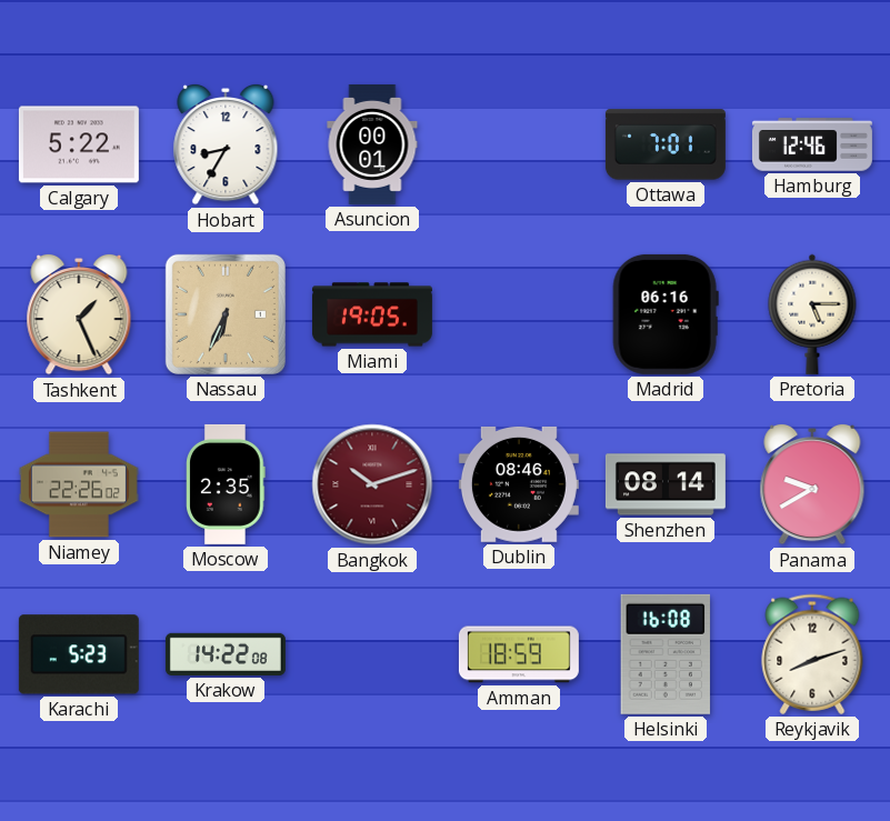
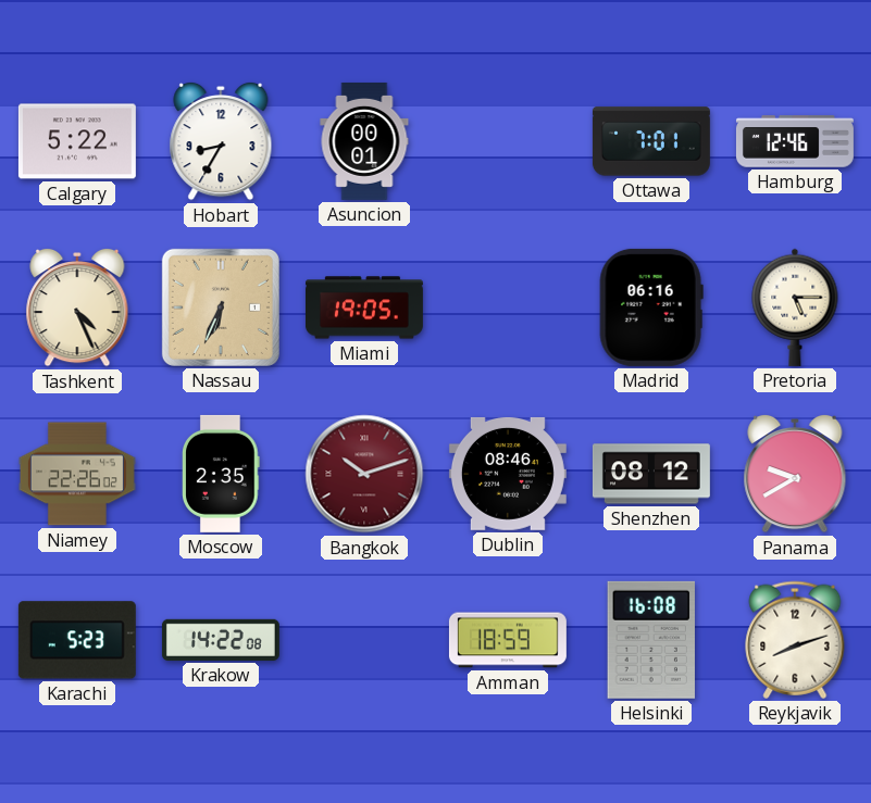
Tashkent: 1:26 -> 4:26 (77, 308)
Shenzhen: 08:14 -> 08:12 (651, 474)
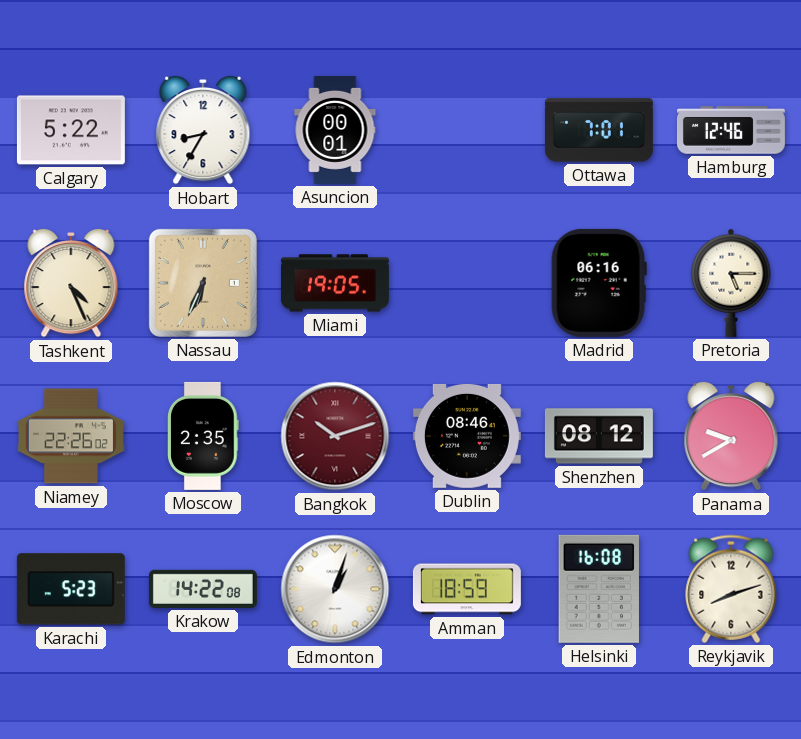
Edmonton: none -> 1:03 (335, 589)
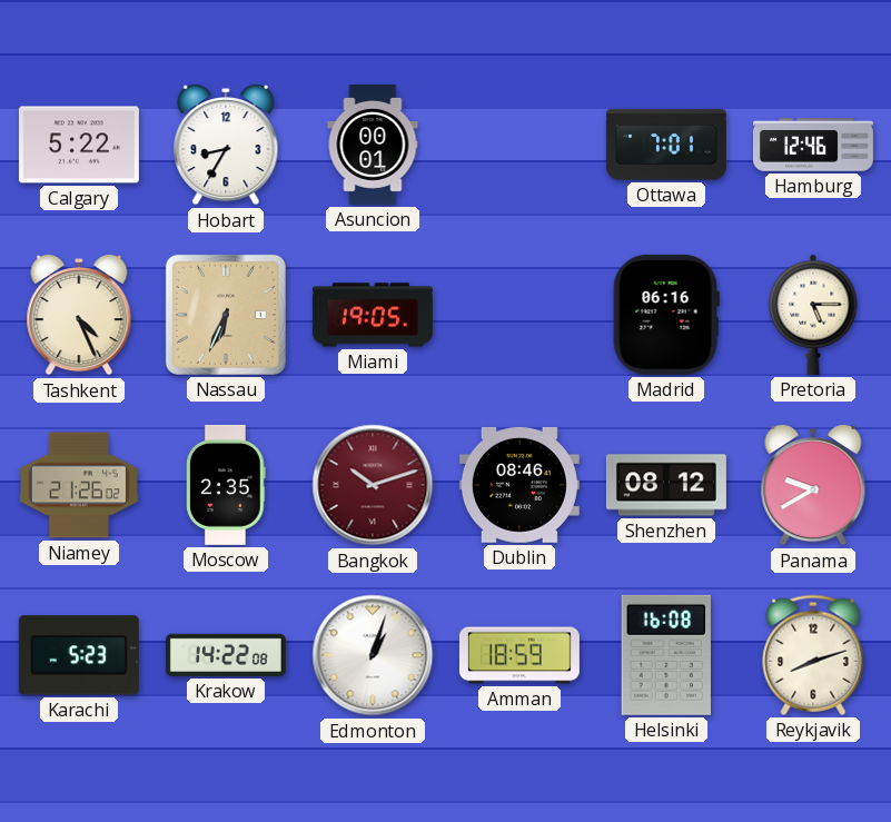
Niamey: 22:26 -> 21:26 (79, 485)
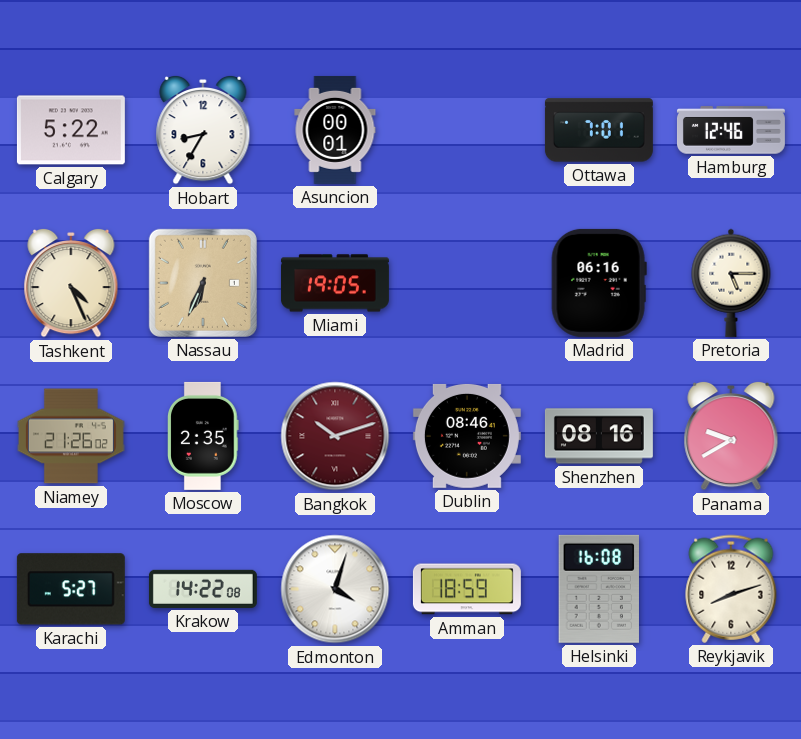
Shenzhen: 08:12 -> 08:16 (599, 436)
Karachi: 5:23 -> 5:27 (71, 589)
Edmonton: 1:03 -> 4:03 (335, 589)
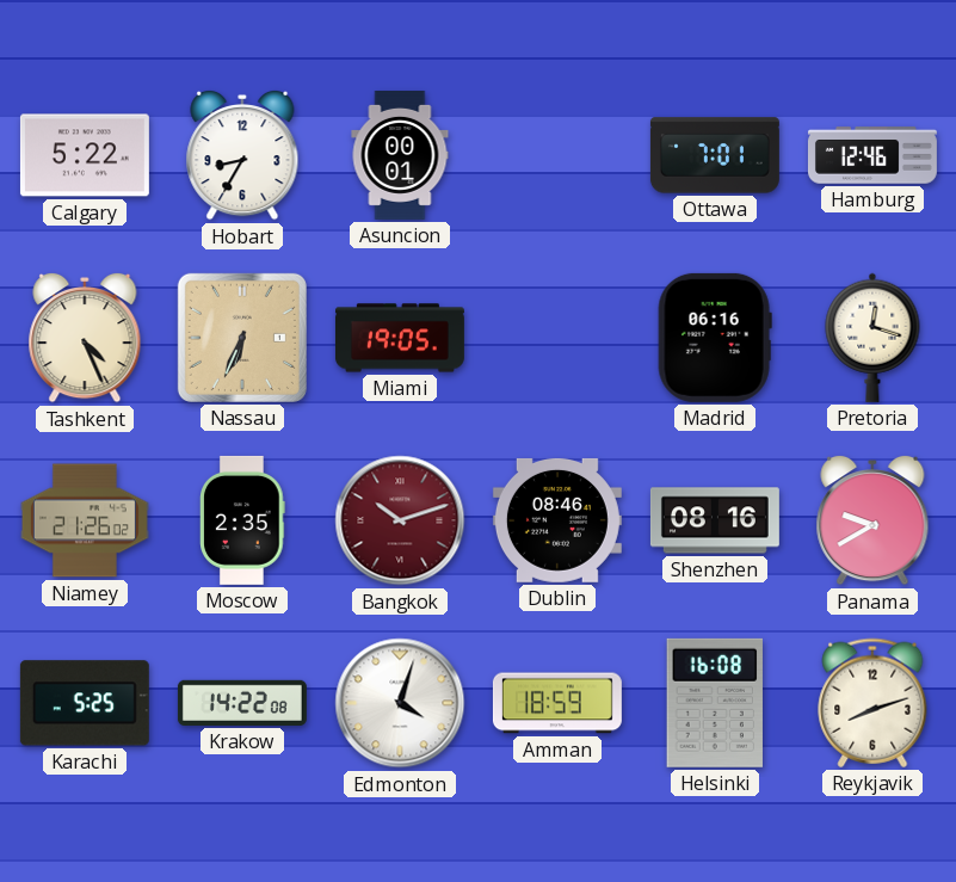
Pretoria: 5:15 -> 12:18 (872, 338)
Karachi: 5:27 -> 5:25 (85, 703)
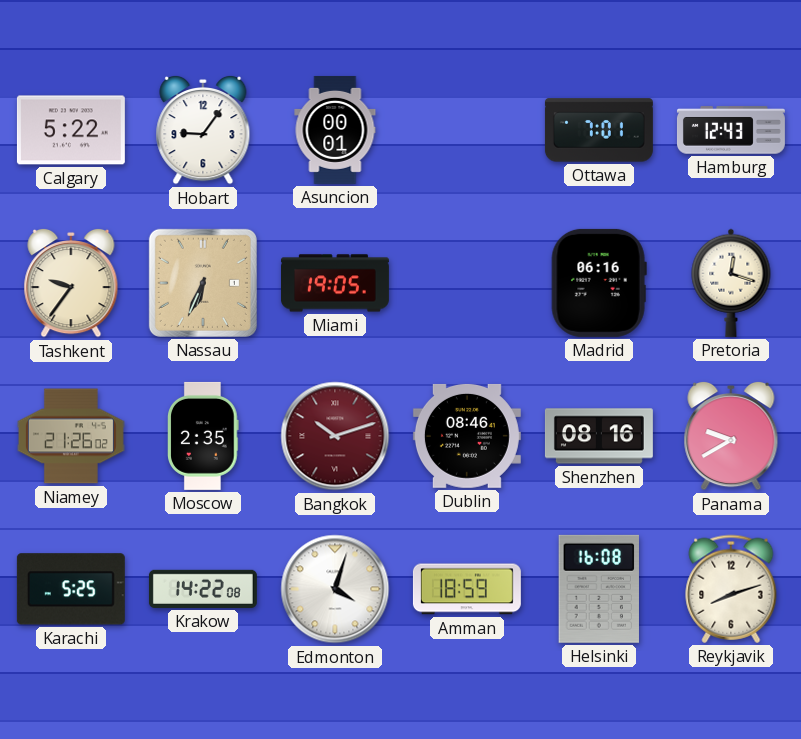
Hobart: 8:35 -> 9:06 (203, 130)
Hamburg: 12:46 -> 12:43 (731, 130)
Tashkent: 4:26 -> 9:36 (71, 283)
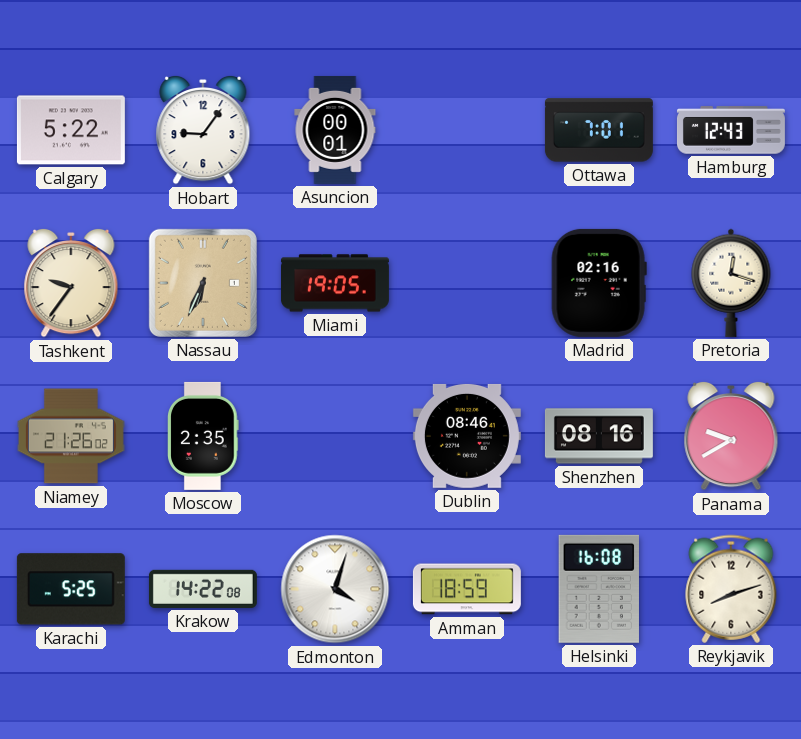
Madrid: 06:16 -> 02:16 (599, 283)
Bangkok: 10:12 -> none (335, 436)
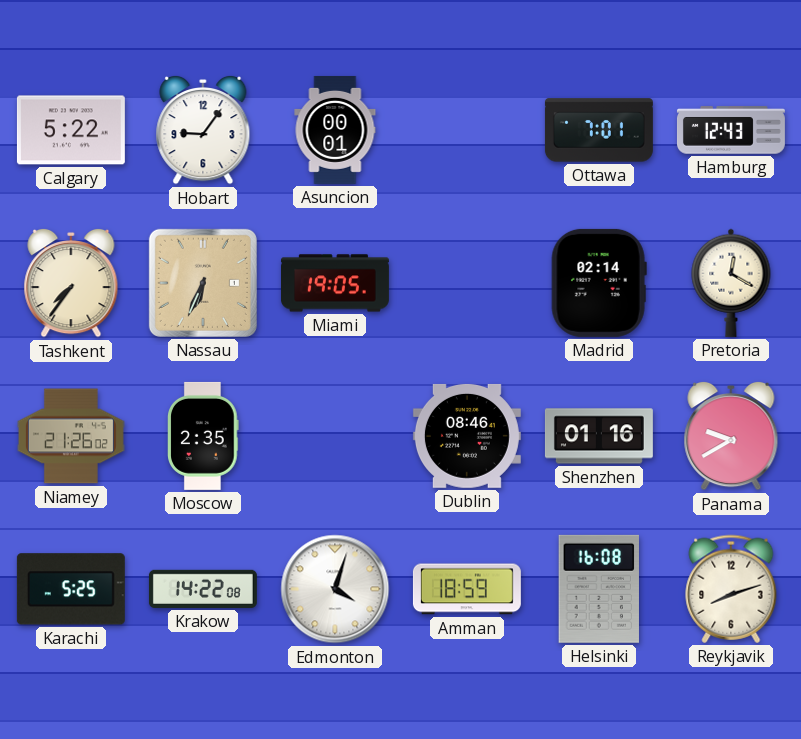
Tashkent: 9:36 -> 7:36 (71, 283)
Madrid: 02:16 -> 02:14 (599, 283)
Pretoria: 12:18 -> 12:20 (731, 283)
Shenzhen: 08:16 -> 01:16 (599, 436)
